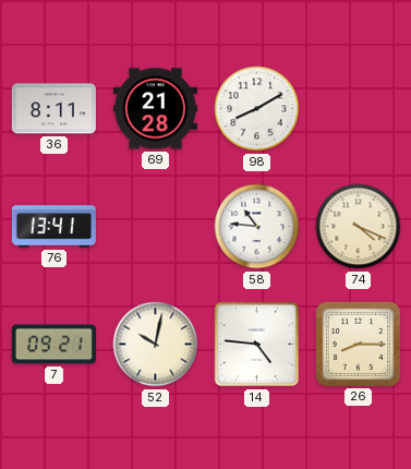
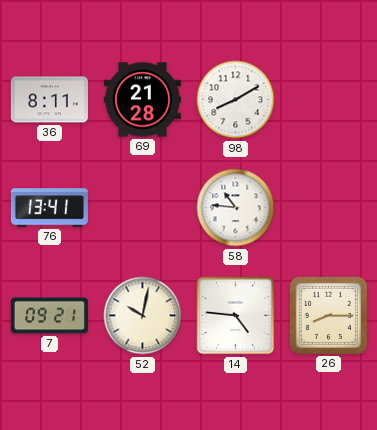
74: 4:19 -> none (359, 227)
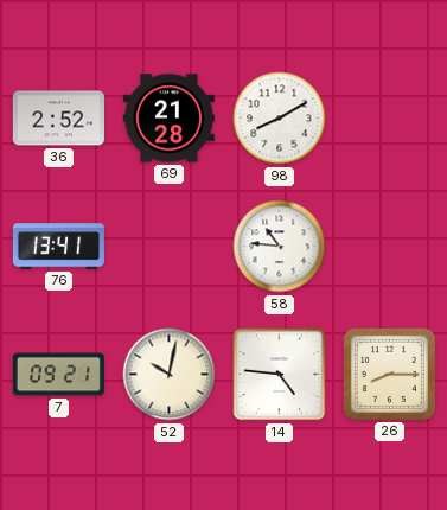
36: 8:11 -> 2:52 (58, 119)
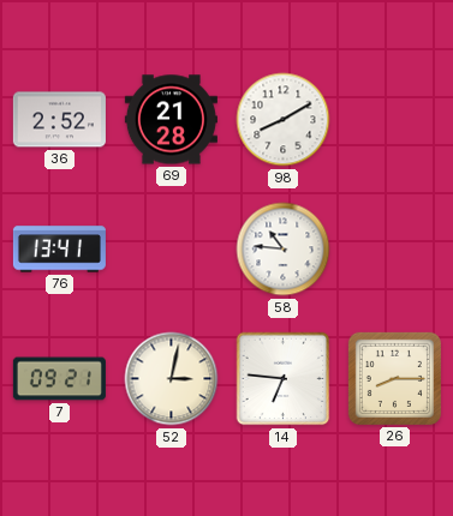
52: 10:02 -> 3:02 (172, 379)
14: 4:46 -> 6:46 (284, 379)
